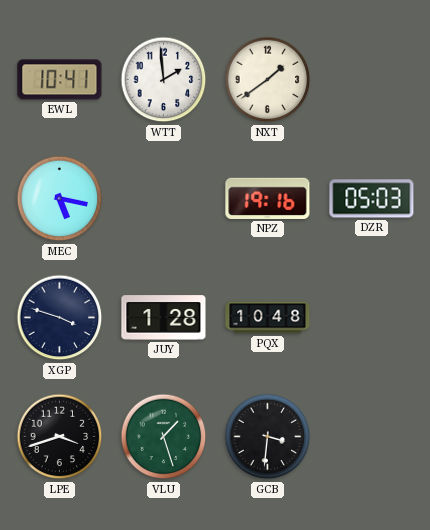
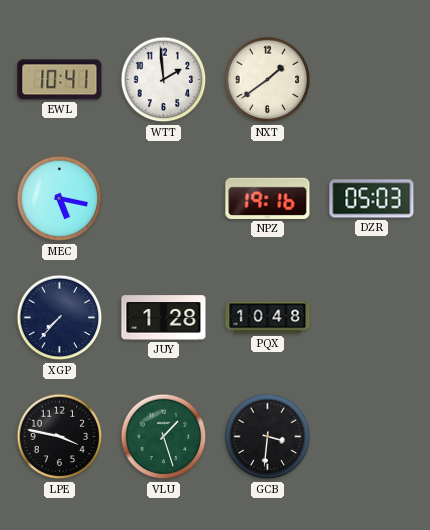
XGP: 3:48 -> 7:37 (60, 318)
LPE: 3:42 -> 3:47 (60, 437)
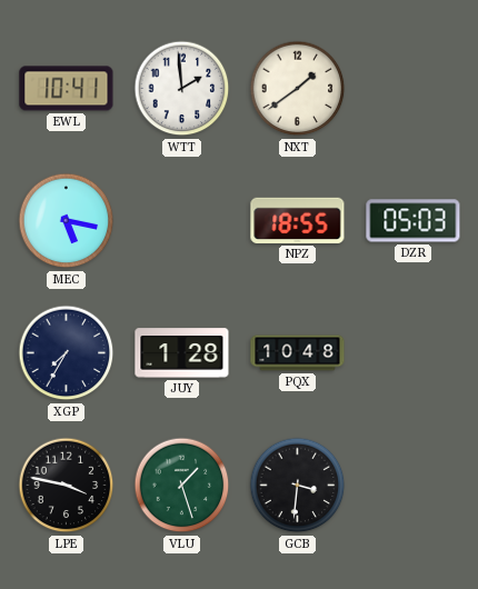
NPZ: 19:16 -> 18:55 (298, 220)
XGP: 7:37 -> 7:35 (67, 353)
